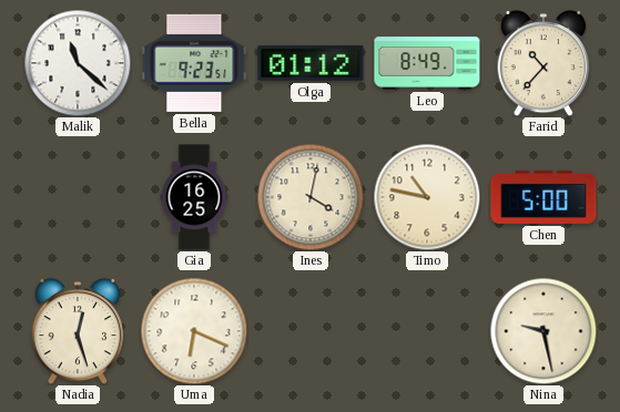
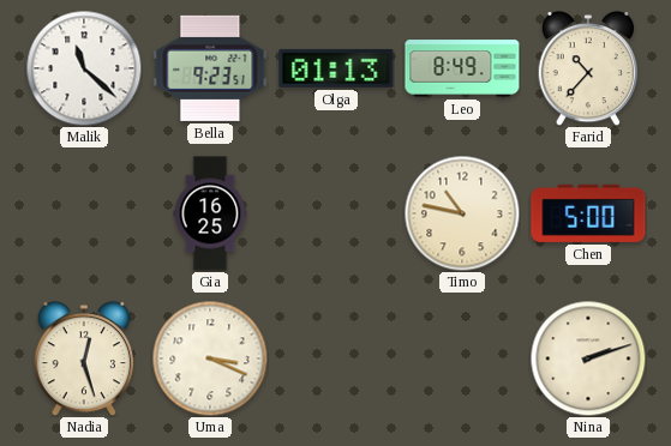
Olga: 01:12 -> 01:13 (336, 68)
Ines: 4:02 -> none (311, 197)
Uma: 6:19 -> 3:19 (210, 358)
Nina: 9:28 -> 2:12 (588, 358)
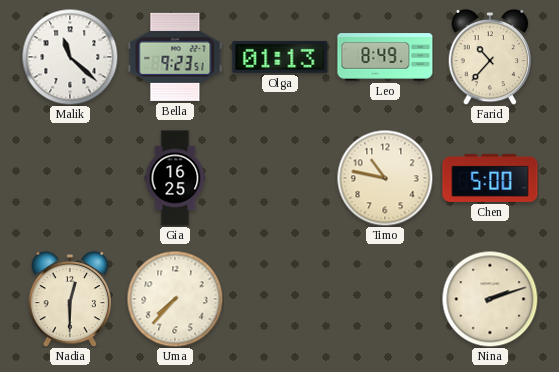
Nadia: 12:27 -> 12:30 (70, 299)
Uma: 3:19 -> 7:37 (175, 299)
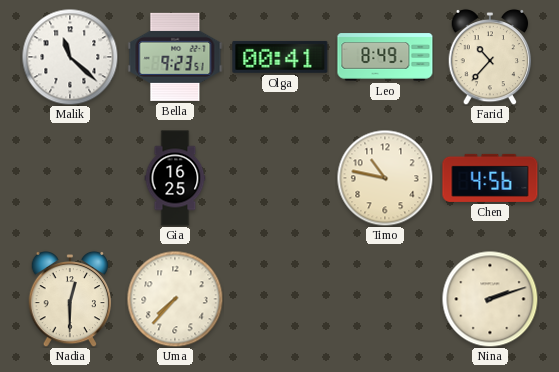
Olga: 01:13 -> 00:41 (280, 57)
Chen: 5:00 -> 4:56 (490, 178)
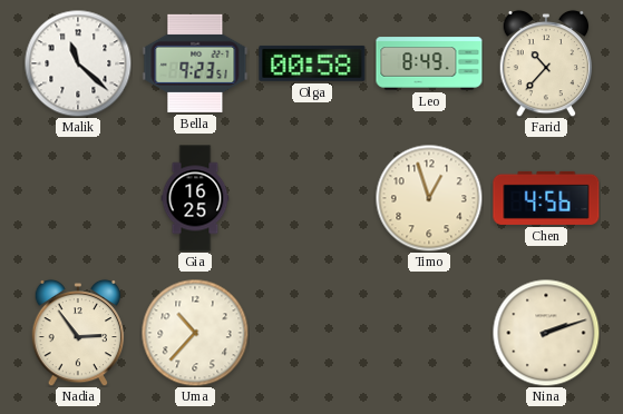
Olga: 00:41 -> 00:58 (312, 63)
Timo: 10:47 -> 12:57 (429, 198)
Nadia: 12:30 -> 2:54 (78, 333)
Uma: 7:37 -> 10:37 (195, 333)
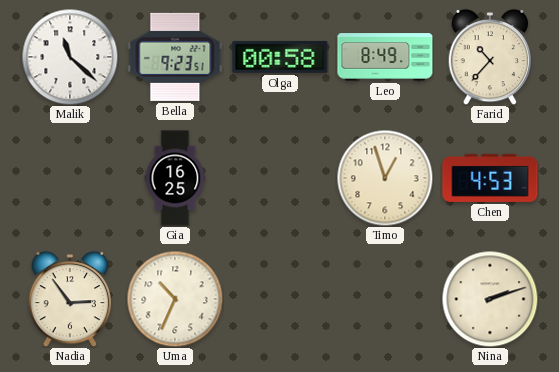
Chen: 4:56 -> 4:53 (490, 178)
Uma: 10:37 -> 10:34 (175, 299)
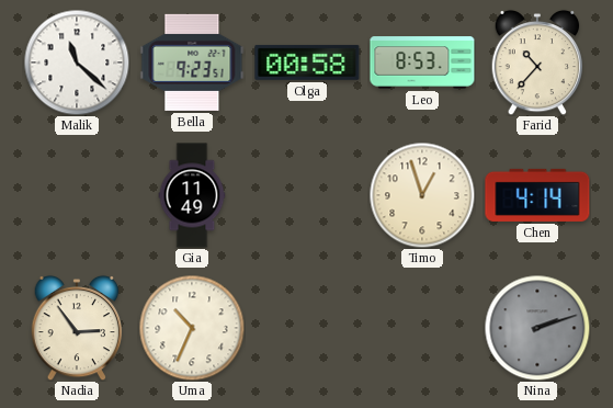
Leo: 8:49 -> 8:53 (422, 63)
Gia: 16:25 -> 11:49 (192, 195)
Chen: 4:53 -> 4:14 (537, 195)
Nina dial: cream -> grey (537, 328)
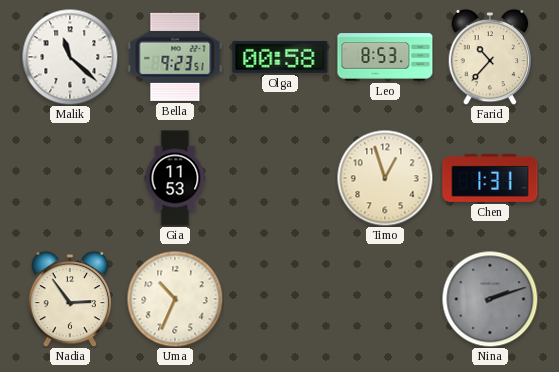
Gia: 11:49 -> 11:53 (175, 178)
Chen: 4:14 -> 1:31 (490, 178)
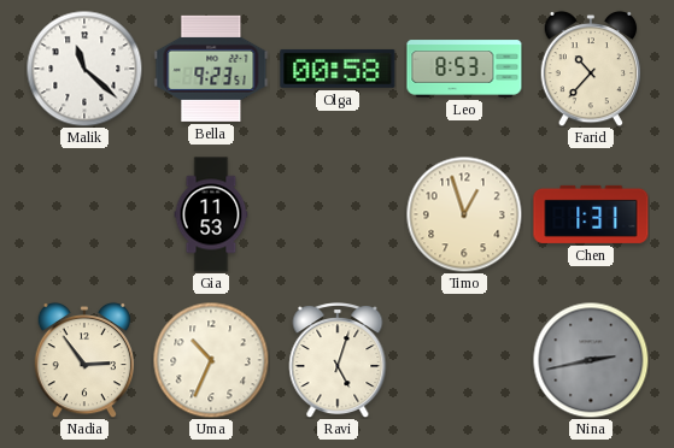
Ravi: none -> 5:03 (338, 361)
Nina: 2:12 -> 2:43 (591, 360)
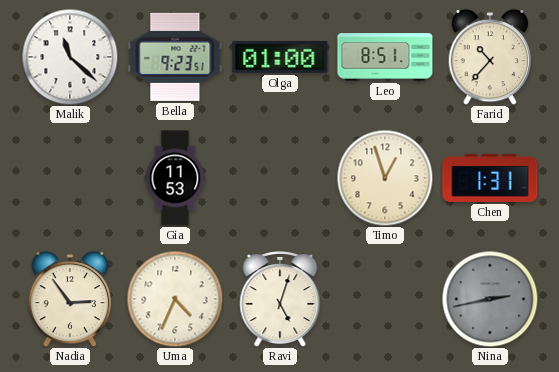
Olga: 00:58 -> 01:00 (280, 57)
Leo: 8:53 -> 8:51 (385, 57)
Uma: 10:34 -> 4:34 (175, 299)
